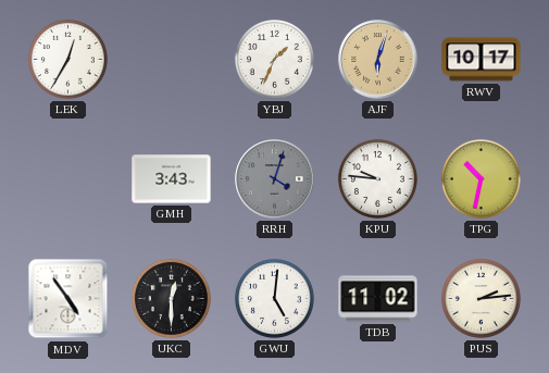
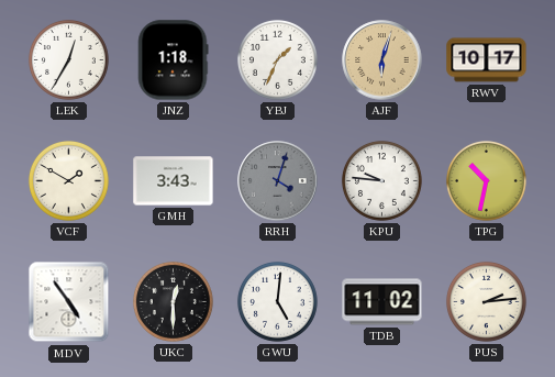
JNZ: none -> 1:18 (173, 60)
VCF: none -> 1:50 (69, 180)
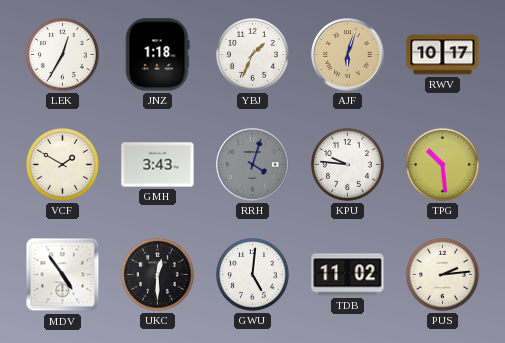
TPG: 10:32 -> 10:29 (443, 164)
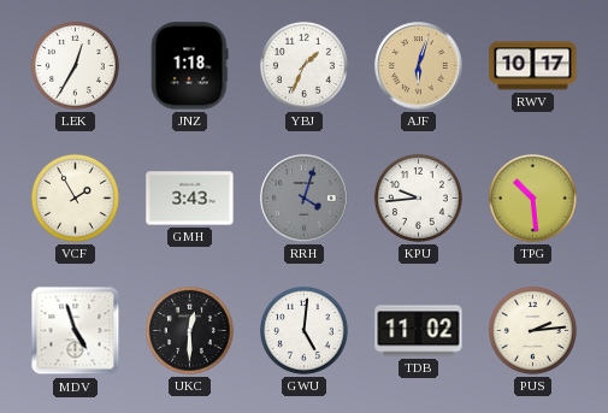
VCF: 1:50 -> 1:55 (76, 197)
KPU: 9:46 -> 9:44 (419, 197)
MDV: 4:54 -> 4:57 (76, 331)
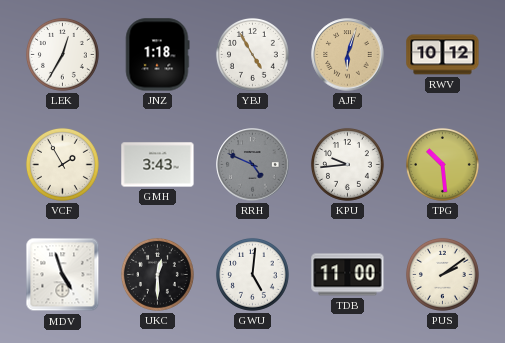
YBJ: 1:34 -> 4:55 (253, 54)
RWV: 10:17 -> 10:12 (443, 55)
RRH: 4:03 -> 4:49 (253, 165)
TDB: 11:02 -> 11:00 (348, 275)
PUS: 2:14 -> 2:09 (443, 274)
